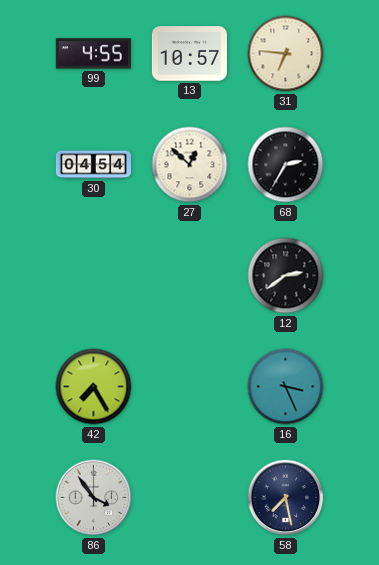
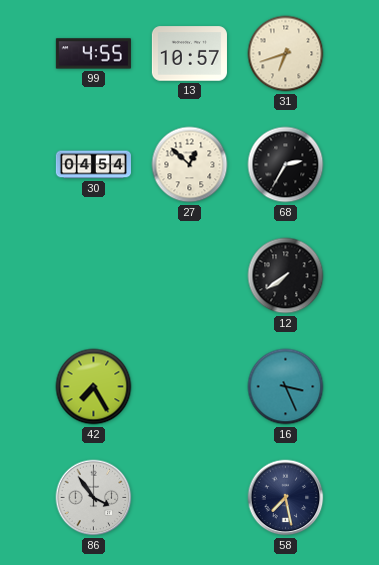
31: 6:46 -> 6:42 (286, 54)
12: 2:39 -> 7:39 (286, 276)
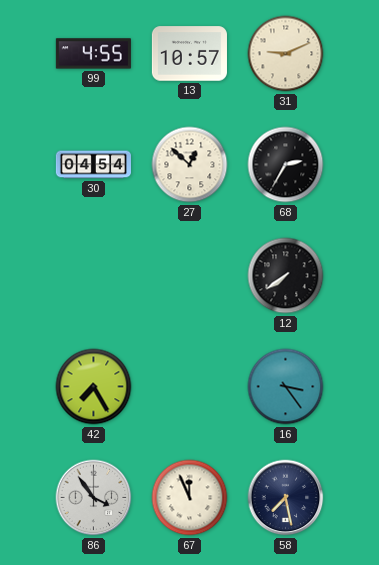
31: 6:42 -> 9:11 (286, 54)
16: 3:26 -> 3:24 (286, 387)
67: none -> 11:56 (190, 498)
